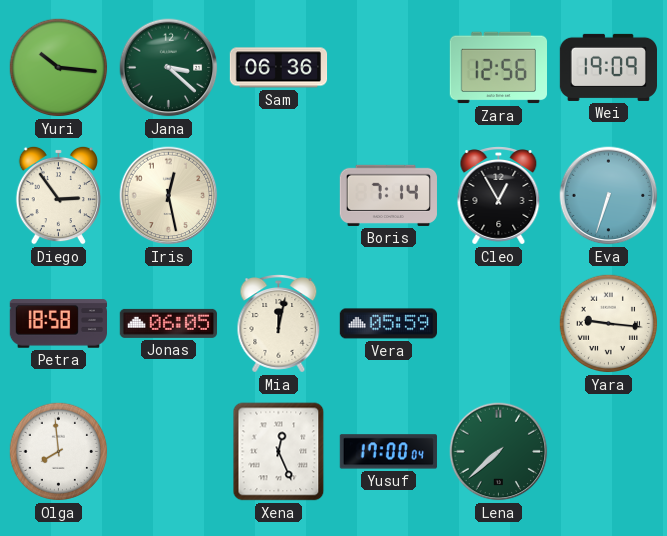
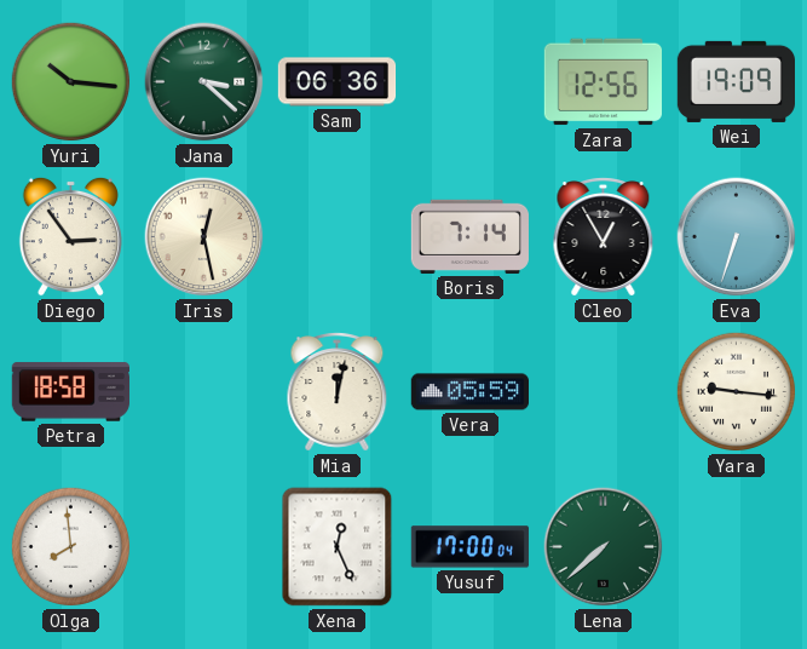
Jonas: 06:05 -> none (168, 323)
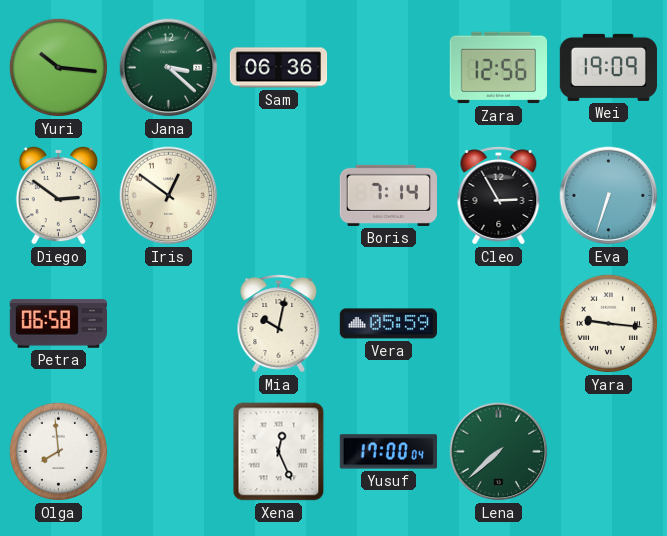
Diego: 2:54 -> 2:51 (58, 195)
Iris: 12:28 -> 12:51 (169, 196)
Cleo: 12:55 -> 2:55 (499, 196)
Petra: 18:58 -> 06:58 (58, 324)
Mia: 12:02 -> 10:02 (279, 324)
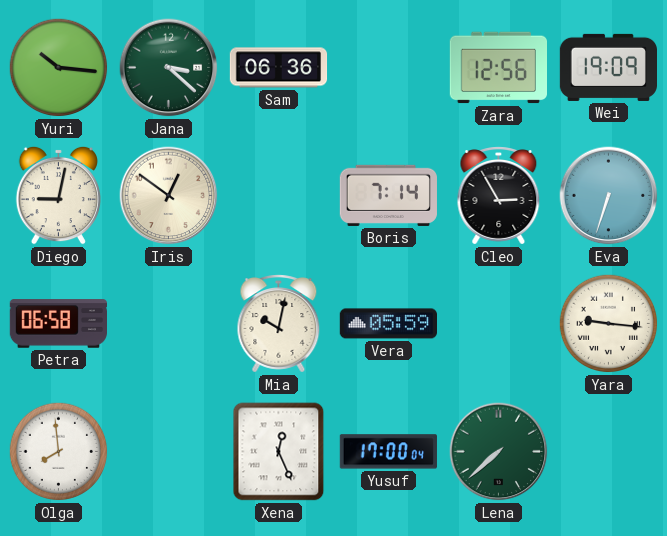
Diego: 2:51 -> 9:02 (58, 195)
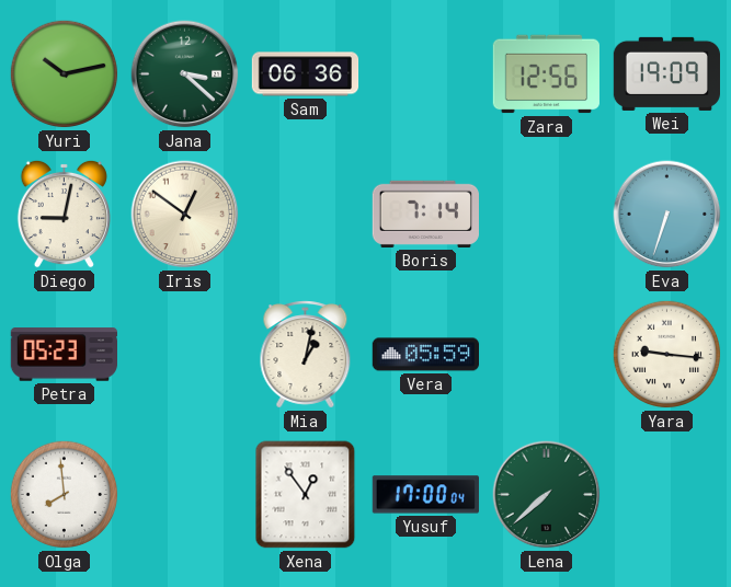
Yuri: 10:16 -> 10:13 (65, 74)
Cleo: 2:55 -> none (499, 196)
Petra: 06:58 -> 05:23 (64, 355)
Mia: 10:02 -> 1:02 (306, 355)
Xena: 12:26 -> 12:54 (306, 495)
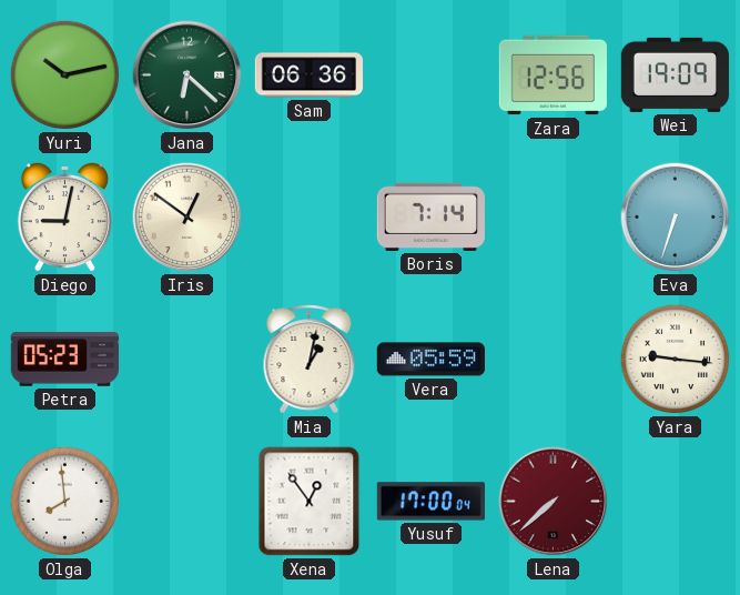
Jana: 3:22 -> 6:22 (187, 75)
Lena dial: green -> burgundy (554, 502)
